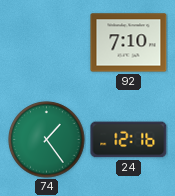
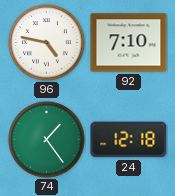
96: none -> 4:47 (47, 43)
24: 12:16 -> 12:18 (129, 140)
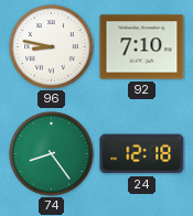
96: 4:47 -> 8:47 (52, 47)
74: 1:24 -> 8:24 (52, 154)
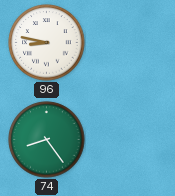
92: 7:10 -> none (142, 47)
24: 12:18 -> none (142, 154)
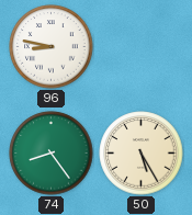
50: none -> 5:25 (142, 154)
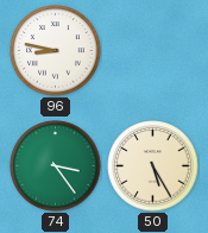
74: 8:24 -> 3:24 (56, 166)
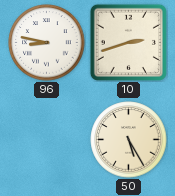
10: none -> 2:42 (128, 42)
74: 3:24 -> none (56, 166)
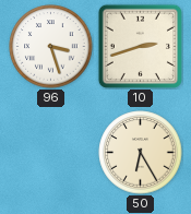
96: 8:47 -> 3:27 (51, 47)
50: 5:25 -> 6:25 (141, 153)
